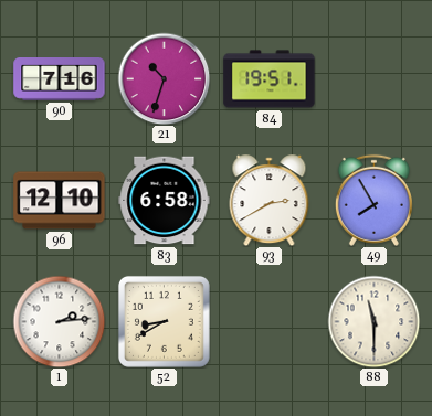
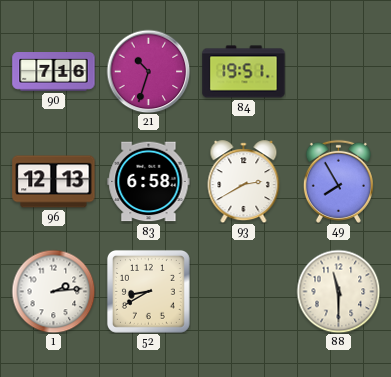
96: 12:10 -> 12:13 (54, 182)
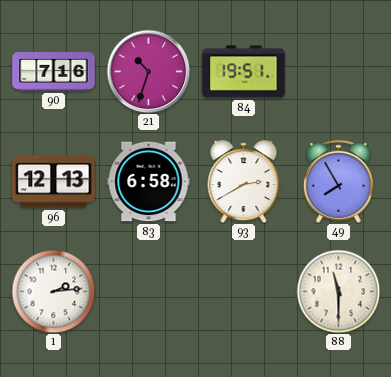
52: 8:40 -> none (148, 291)
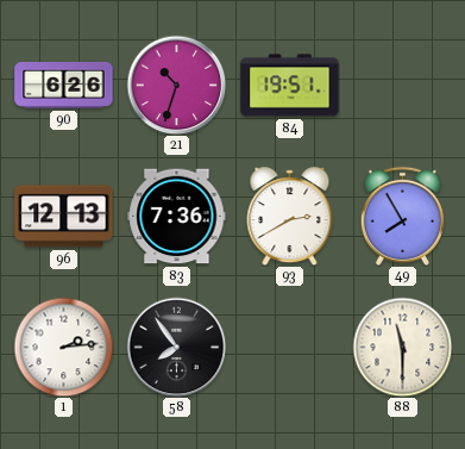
90: 7:16 -> 6:26 (64, 86)
83: 6:58 -> 7:36 (177, 217)
58: none -> 7:54 (176, 347)
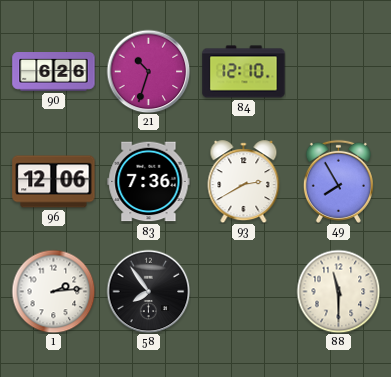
84: 19:51 -> 12:10 (244, 72)
96: 12:13 -> 12:06 (54, 182)
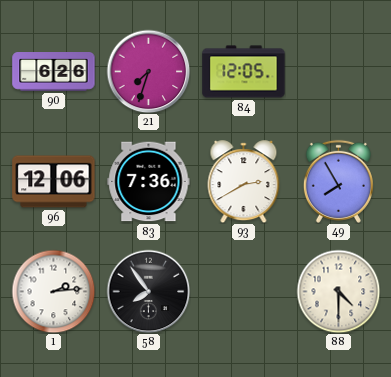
21: 10:33 -> 7:33 (148, 71)
84: 12:10 -> 12:05 (244, 72)
88: 11:30 -> 4:30 (338, 291)
